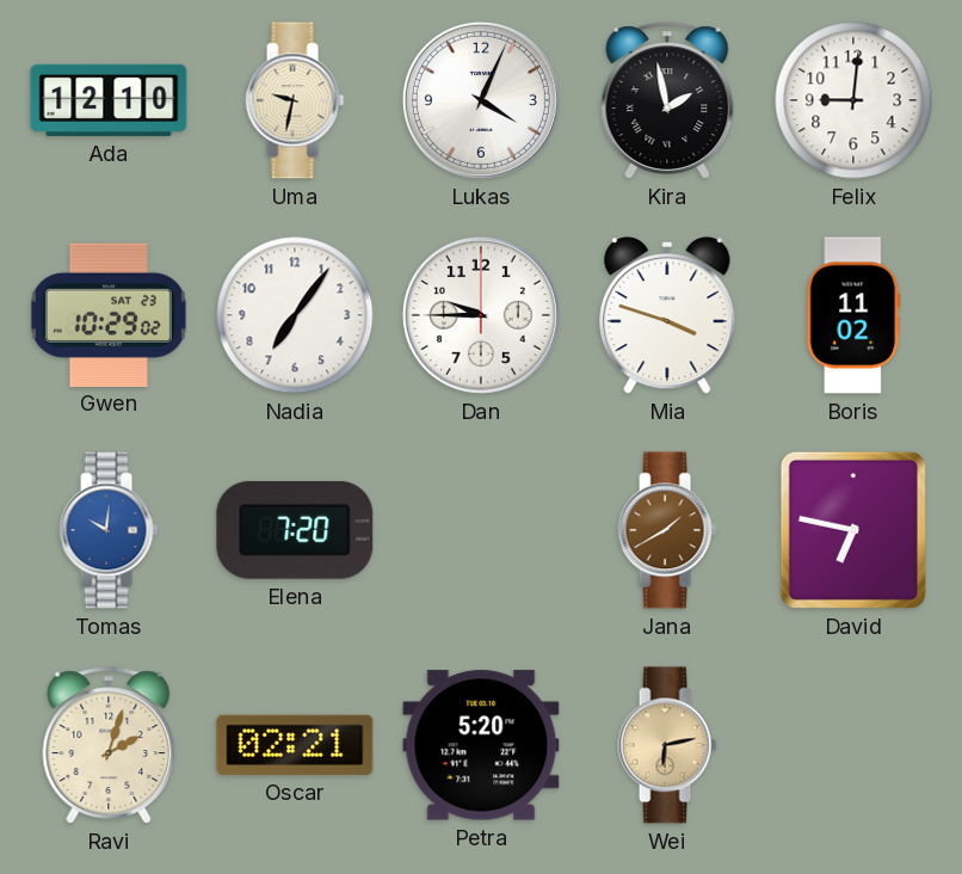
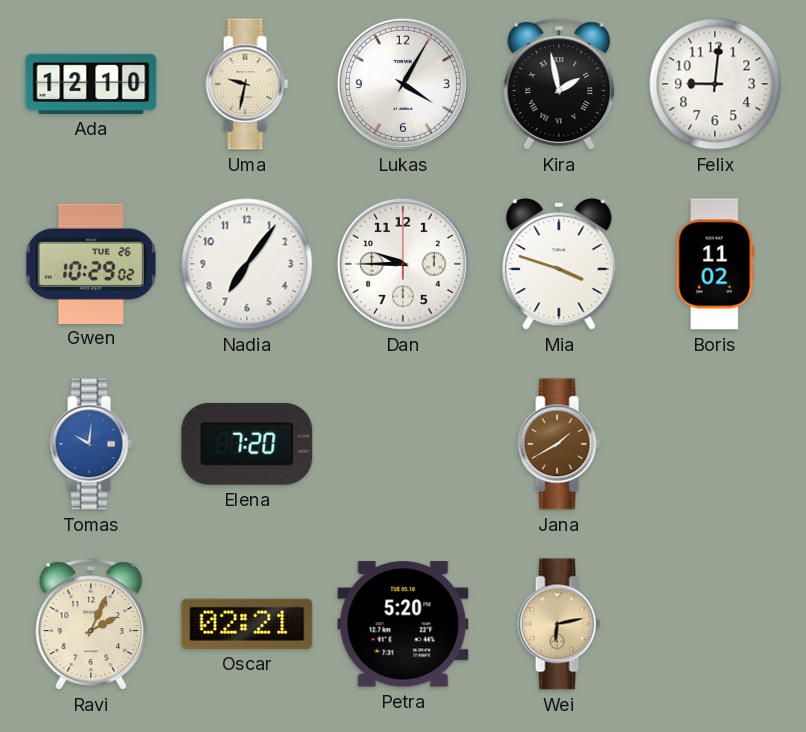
Lukas: 4:04 -> 4:05 (403, 84)
Gwen date: SAT 23 -> TUE 26 (91, 263)
David: 6:47 -> none (853, 530)
Ravi: 2:03 -> 2:04 (91, 624)
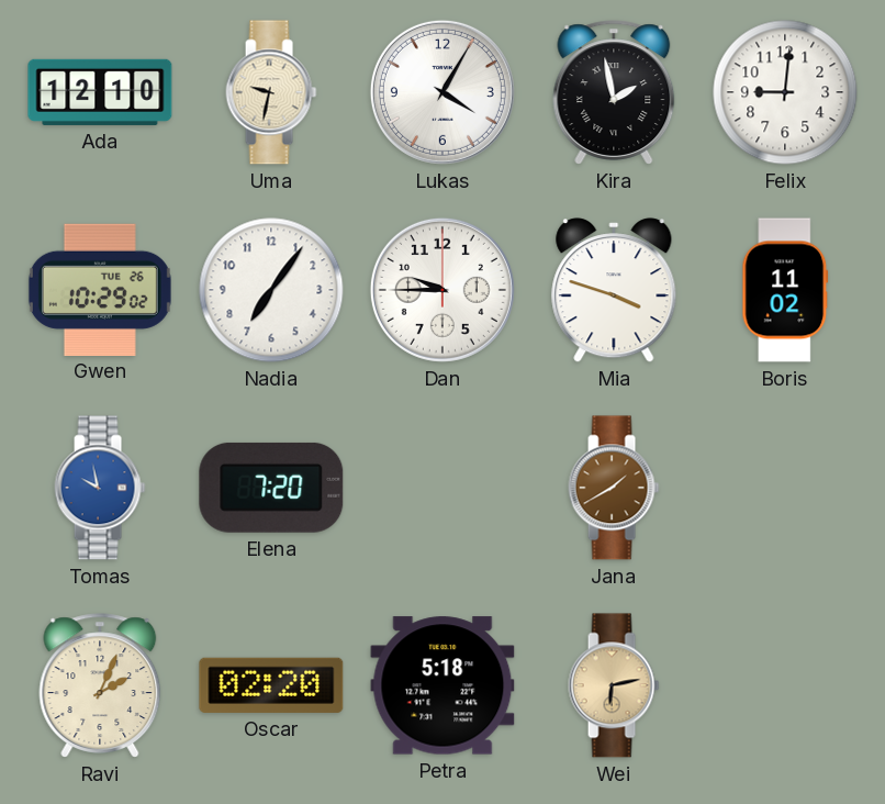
Tomas: 10:01 -> 9:58 (100, 488)
Oscar: 02:21 -> 02:20 (271, 685)
Petra: 5:20 -> 5:18 (442, 685)
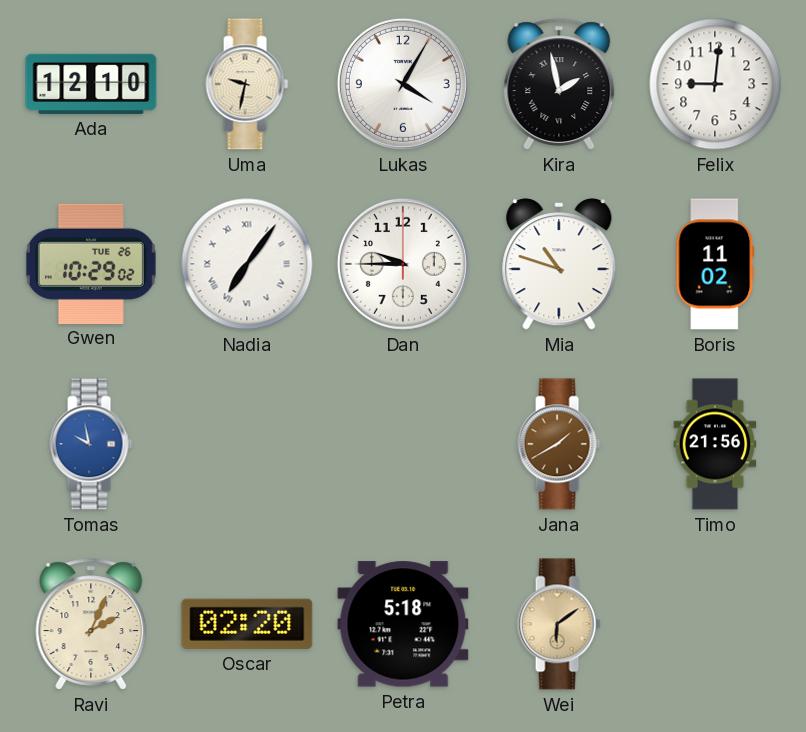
Nadia numerals: Arabic -> Roman (247, 264)
Mia: 3:48 -> 10:48 (559, 264)
Elena: 7:20 -> none (271, 488)
Timo: none -> 21:56 (715, 444)
Wei: 6:13 -> 6:09 (559, 624)
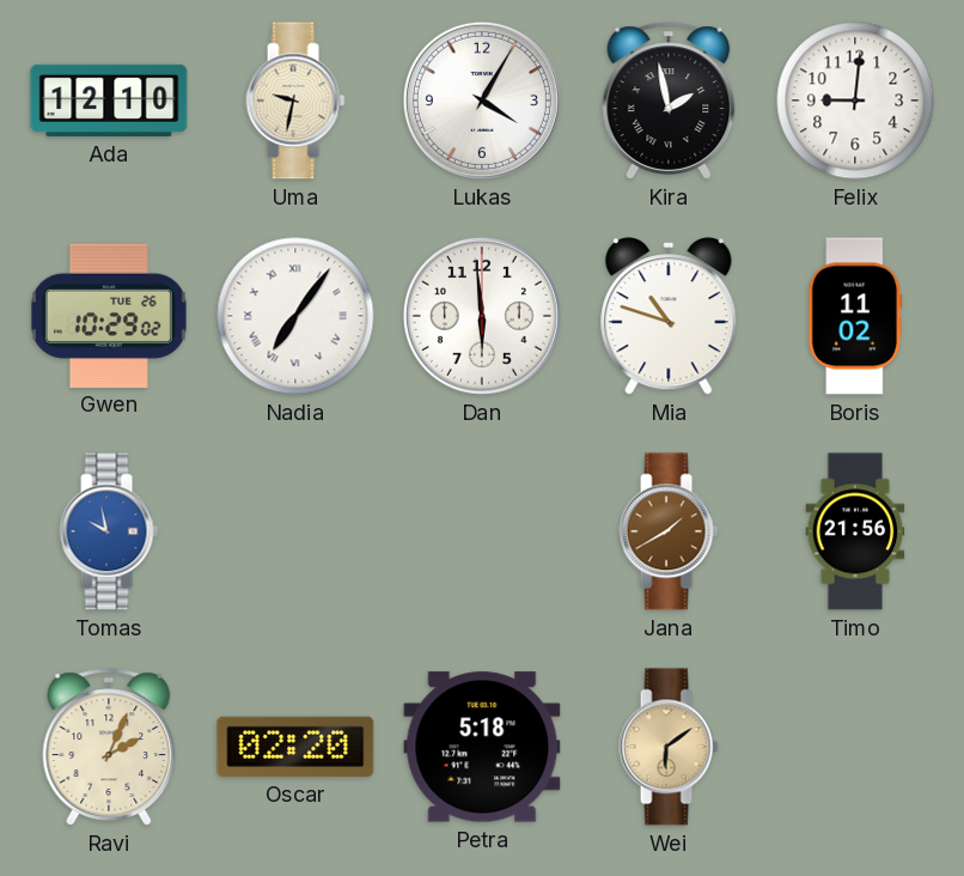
Dan: 9:45 -> 5:59 (482, 316)
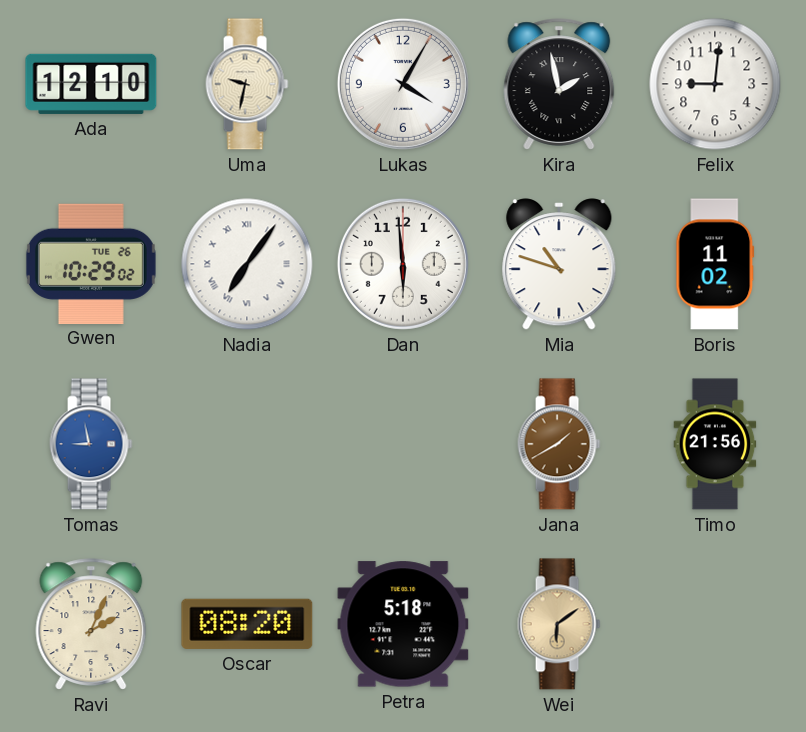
Tomas: 9:58 -> 8:58 (91, 444)
Oscar: 02:20 -> 08:20 (247, 624)
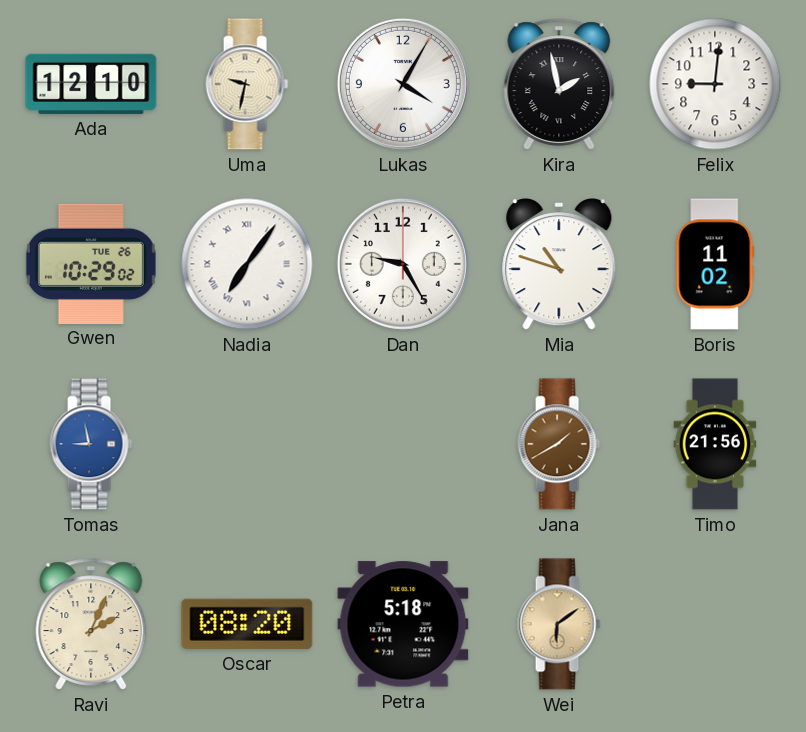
Dan: 5:59 -> 9:25 (403, 264)
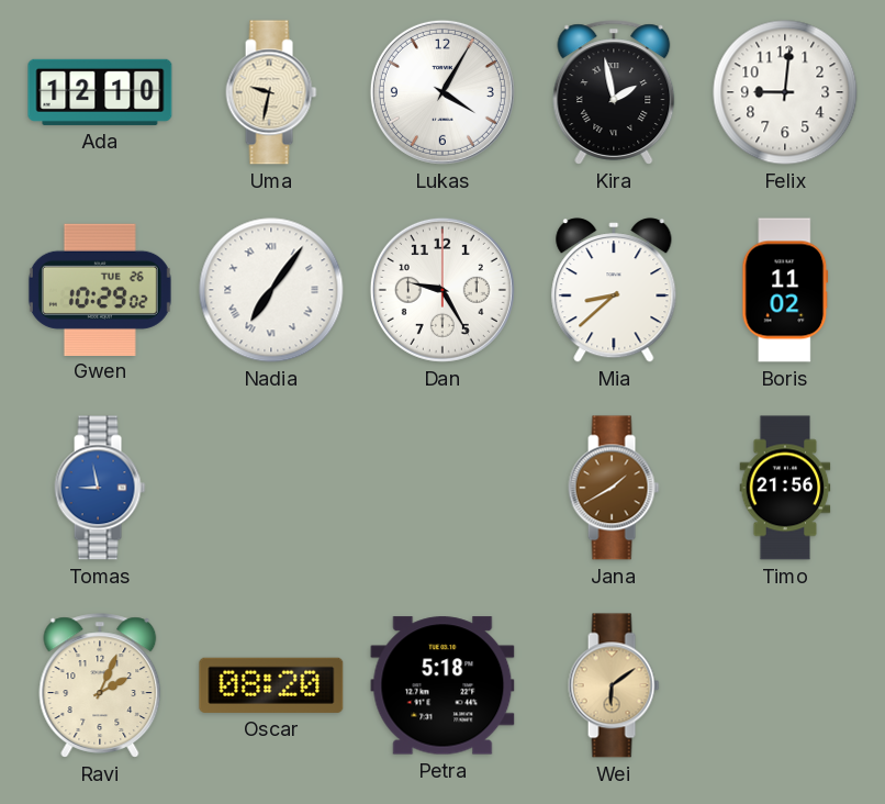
Mia: 10:48 -> 8:38 (614, 290)
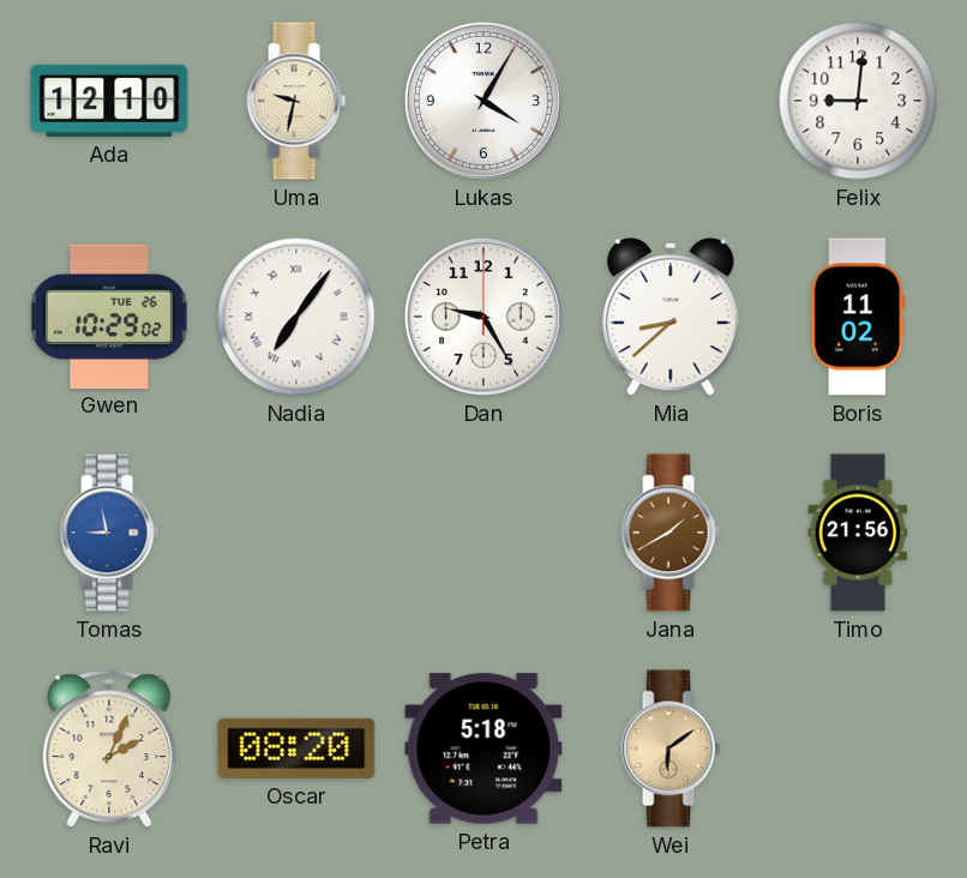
Kira: 1:58 -> none (614, 92)
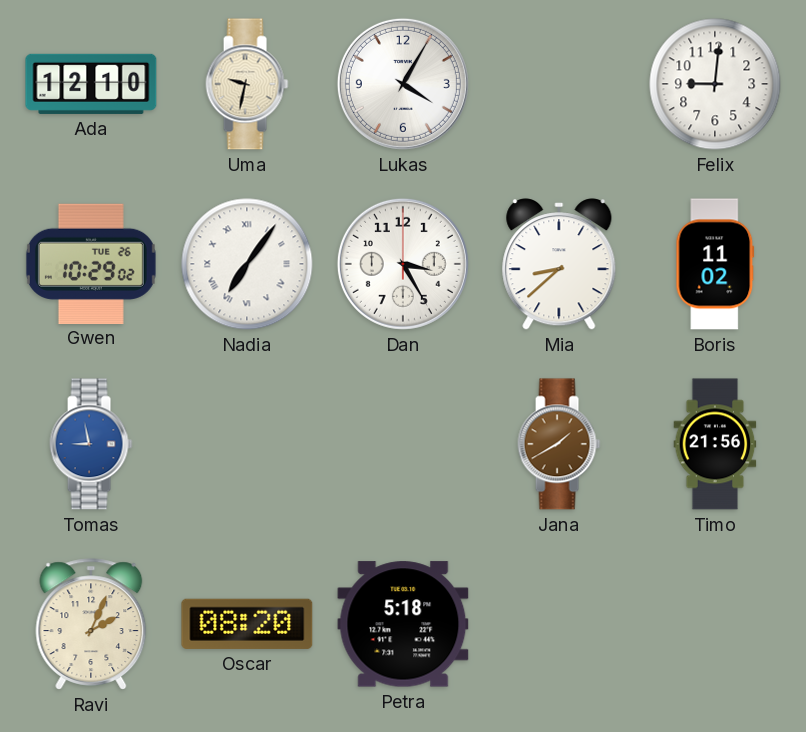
Dan: 9:25 -> 3:25 (403, 264)
Wei: 6:09 -> none (671, 748)
